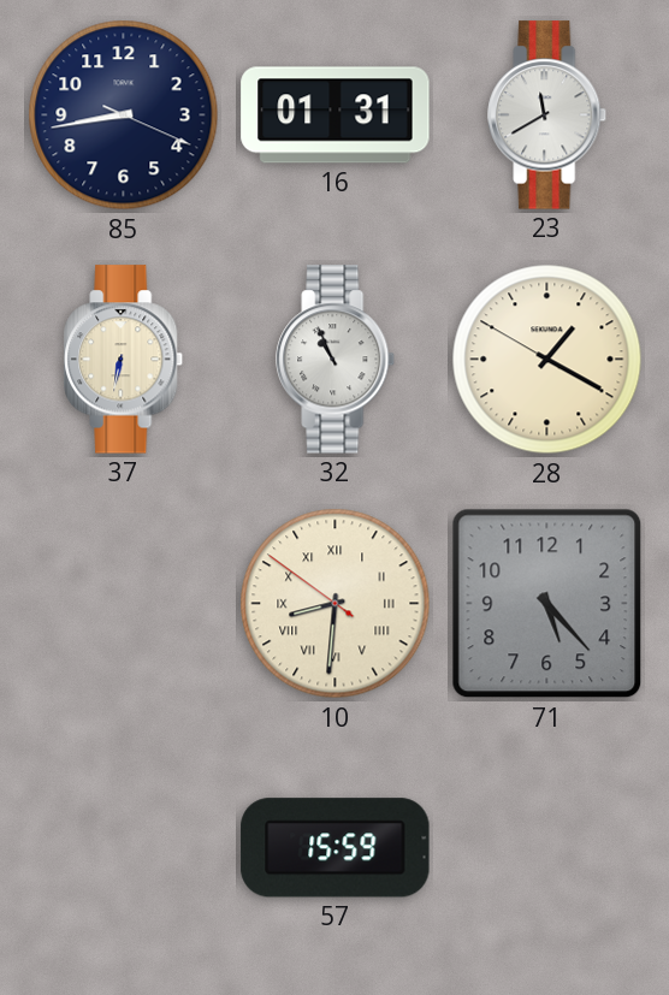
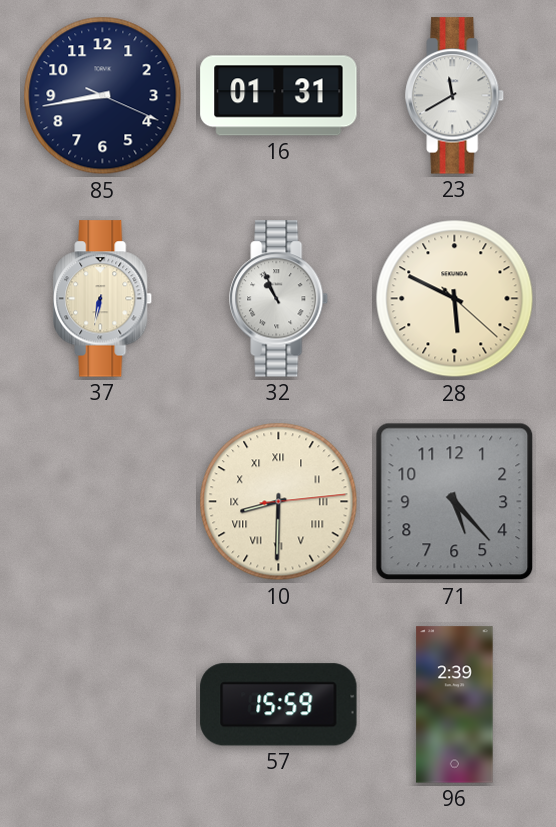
28: 1:19 -> 5:49 (455, 299)
10: 8:30:51 -> 8:30:14 (279, 502)
96: none -> 2:39 (455, 705)
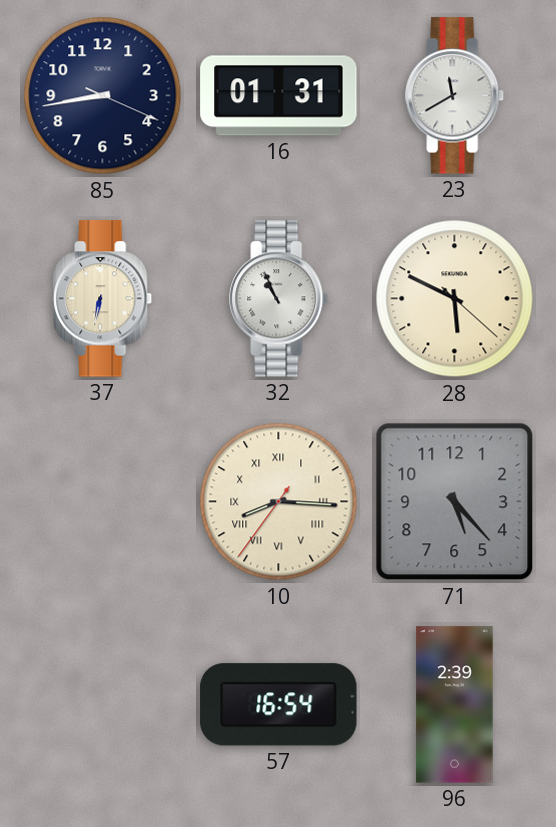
10: 8:30 -> 8:15 (279, 502)
57: 15:59 -> 16:54 (279, 705)
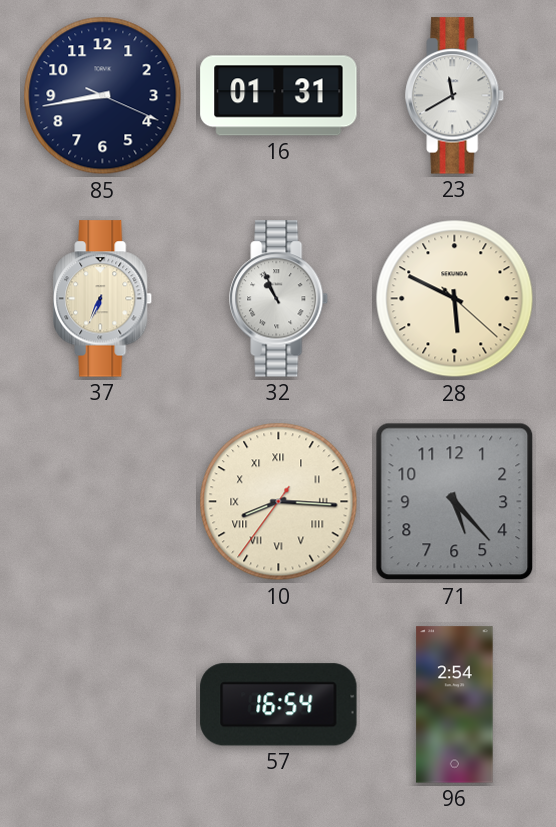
37: 6:32 -> 6:34 (103, 299)
96: 2:39 -> 2:54 (455, 705)
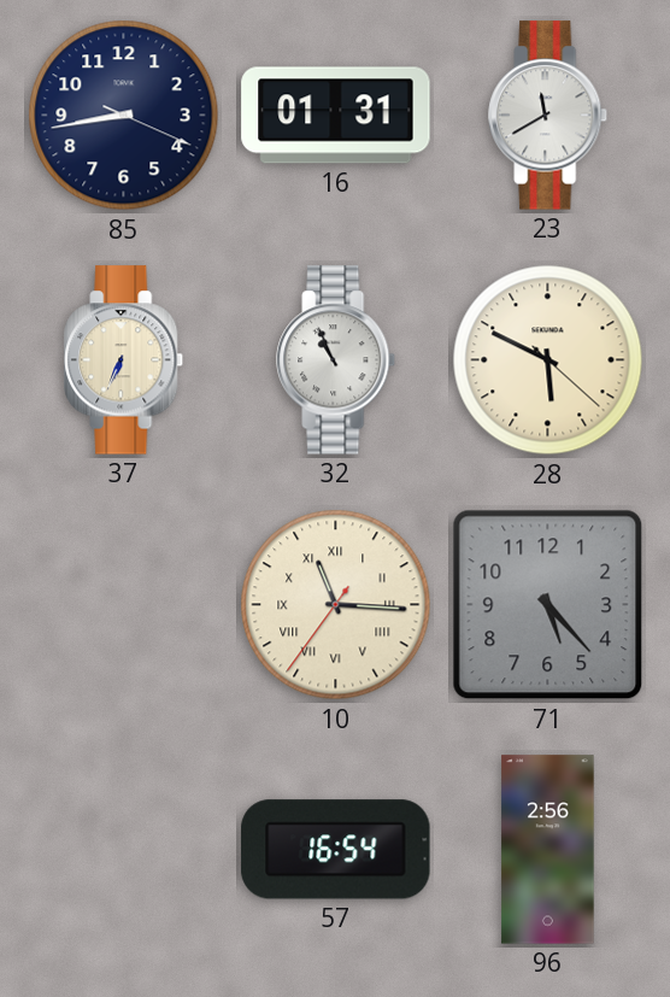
10: 8:15 -> 11:15 (336, 605)
96: 2:54 -> 2:56 (548, 850)
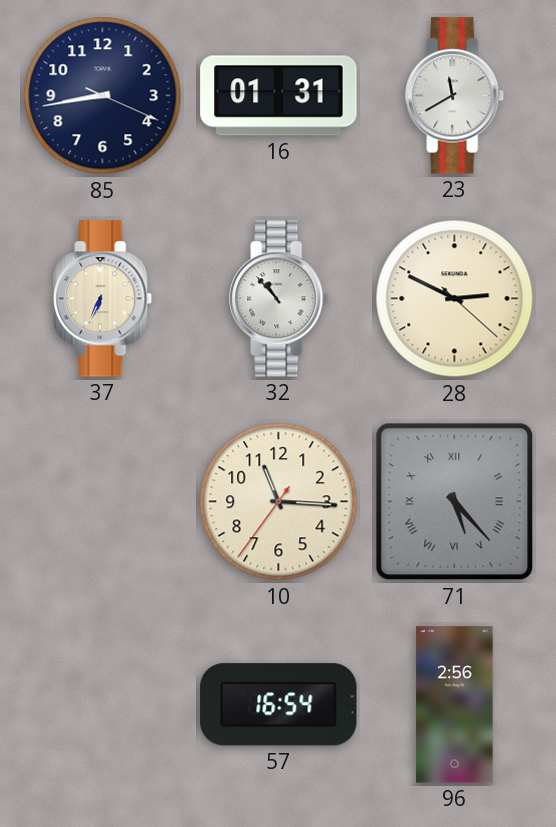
32: 10:56 -> 10:53 (279, 299)
28: 5:49 -> 2:49 (455, 299)
10 numerals: Roman -> Arabic (279, 502)
71 numerals: Arabic -> Roman (455, 502)
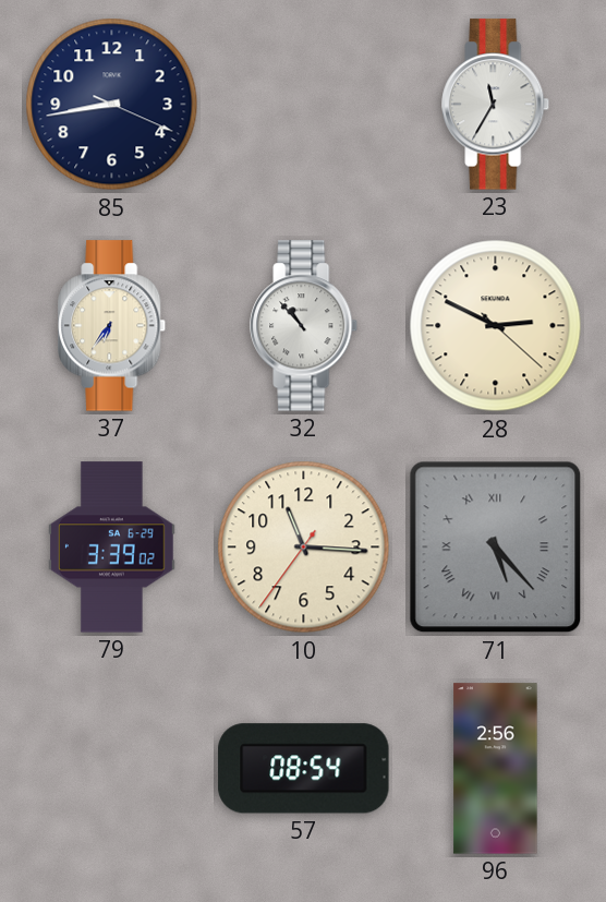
16: 01:31 -> none (279, 96)
23: 11:40 -> 11:35 (496, 105)
37: 6:34 -> 6:36 (112, 326)
79: none -> 3:39 (112, 548)
57: 16:54 -> 08:54 (304, 769)
